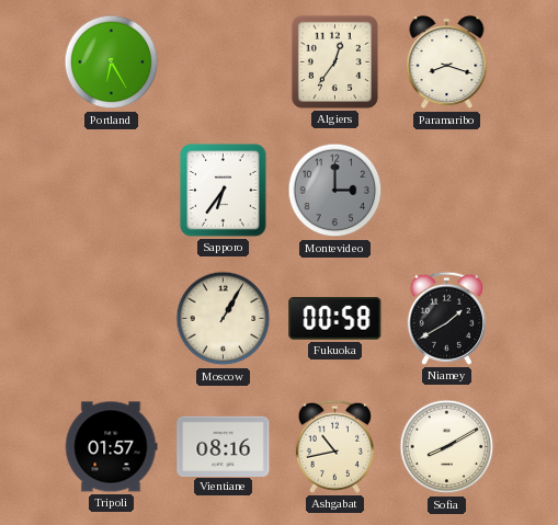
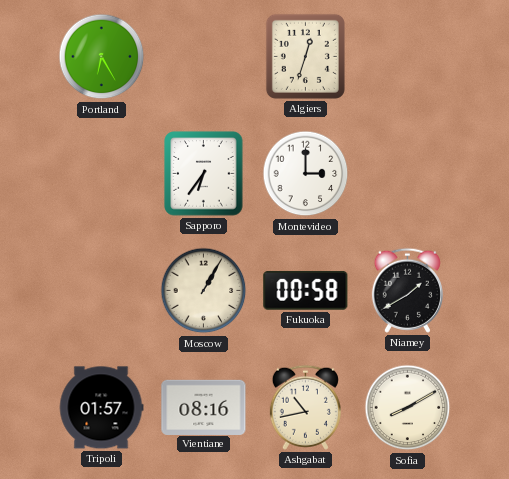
Algiers: 12:36 -> 12:33 (305, 56)
Paramaribo: 8:18 -> none (447, 62)
Montevideo dial: grey -> white (306, 174)
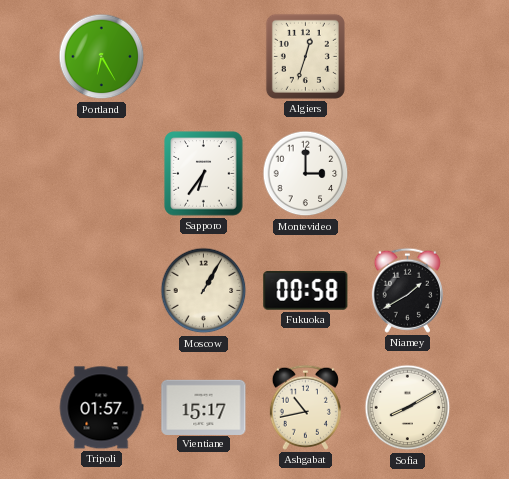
Vientiane: 08:16 -> 15:17 (204, 407)
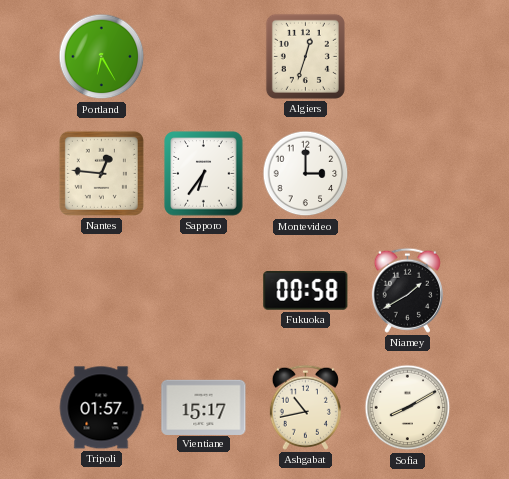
Nantes: none -> 12:46 (101, 173)
Moscow: 1:05 -> none (204, 291)
